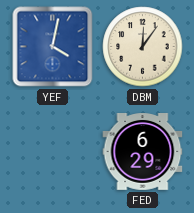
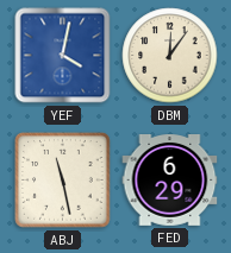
ABJ: none -> 11:28 (63, 181)
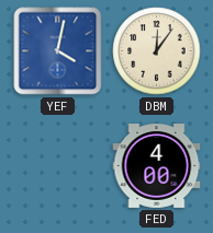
ABJ: 11:28 -> none (63, 181)
FED: 6:29 -> 4:00 (157, 166)
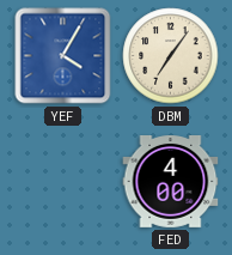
YEF: 4:02 -> 4:05 (63, 56)
DBM: 12:06 -> 7:06 (171, 56)
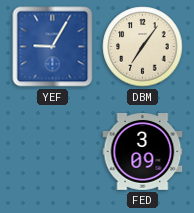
YEF: 4:05 -> 9:05 (53, 47)
FED: 4:00 -> 3:09 (143, 152)
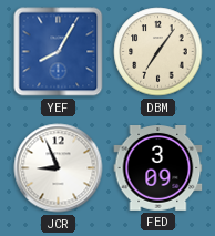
YEF: 9:05 -> 8:05 (59, 52)
JCR: none -> 8:56 (59, 168)
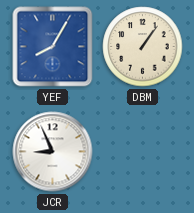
DBM: 7:06 -> 1:06 (143, 47)
FED: 3:09 -> none (158, 168)
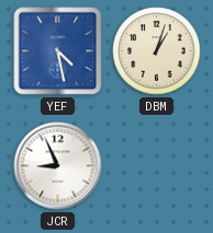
YEF: 8:05 -> 4:28 (58, 51)
DBM: 1:06 -> 1:03 (157, 51)
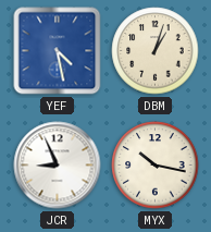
MYX: none -> 10:17 (156, 166)
